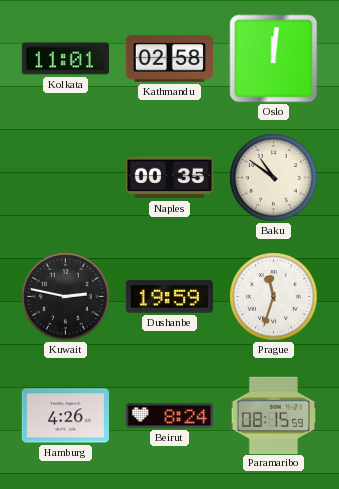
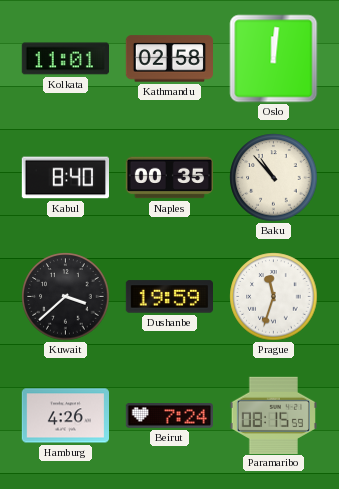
Kabul: none -> 8:40 (65, 178)
Baku: 10:51 -> 10:53 (274, 178)
Kuwait: 2:47 -> 3:38 (66, 297)
Beirut: 8:24 -> 7:24 (169, 416)
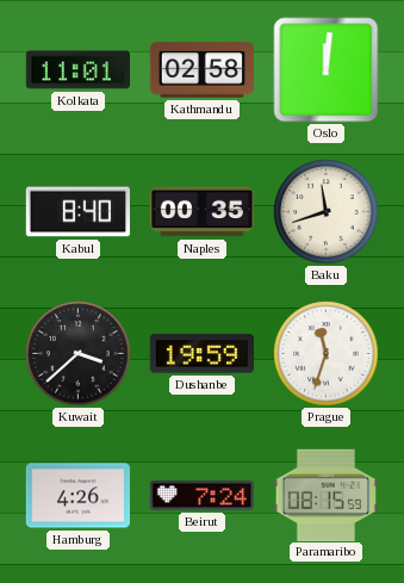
Baku: 10:53 -> 11:42 (327, 212)
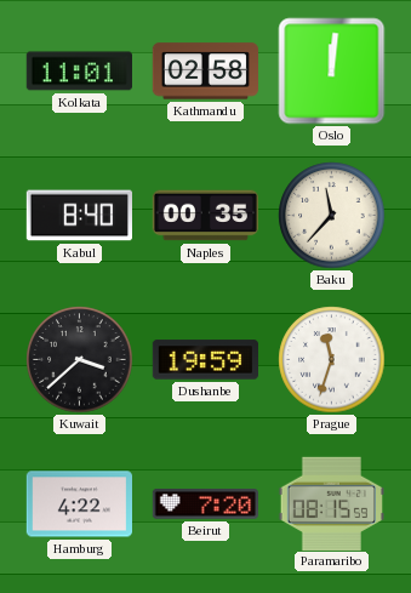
Baku: 11:42 -> 11:37 (332, 216)
Hamburg: 4:26 -> 4:22 (79, 504)
Beirut: 7:24 -> 7:20 (205, 504)
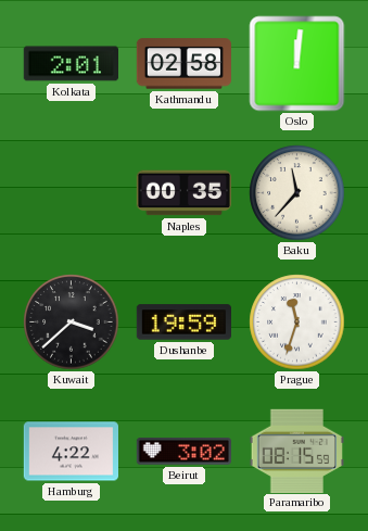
Kolkata: 11:01 -> 2:01 (71, 64)
Kabul: 8:40 -> none (79, 216)
Beirut: 7:20 -> 3:02 (183, 452)
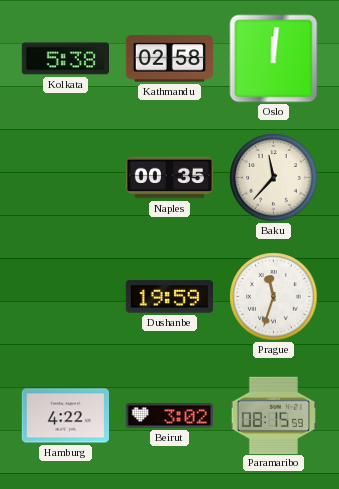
Kolkata: 2:01 -> 5:38 (65, 59)
Kuwait: 3:38 -> none (72, 323)
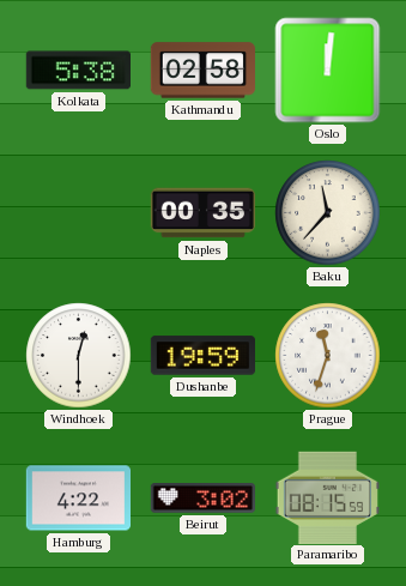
Windhoek: none -> 12:30 (79, 356)
